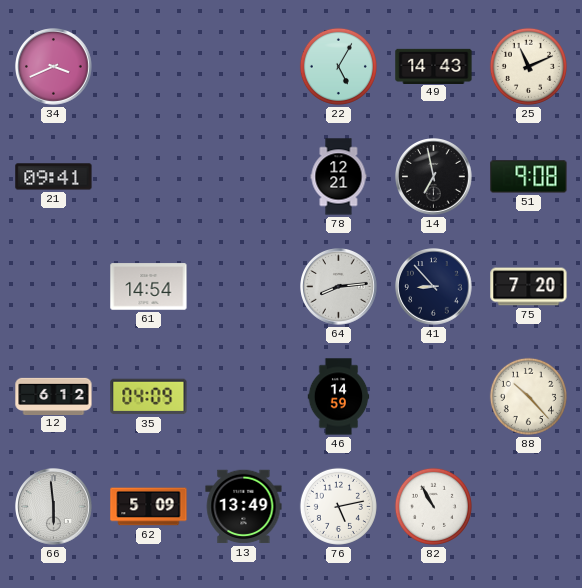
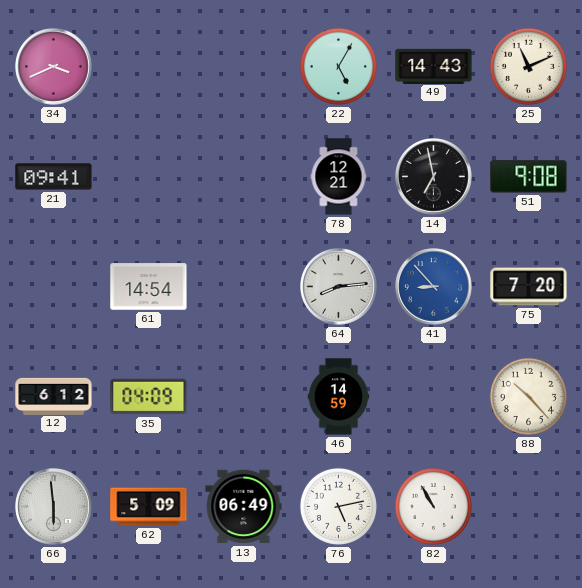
41 dial: navy -> blue (434, 287)
13: 13:49 -> 06:49 (244, 507)
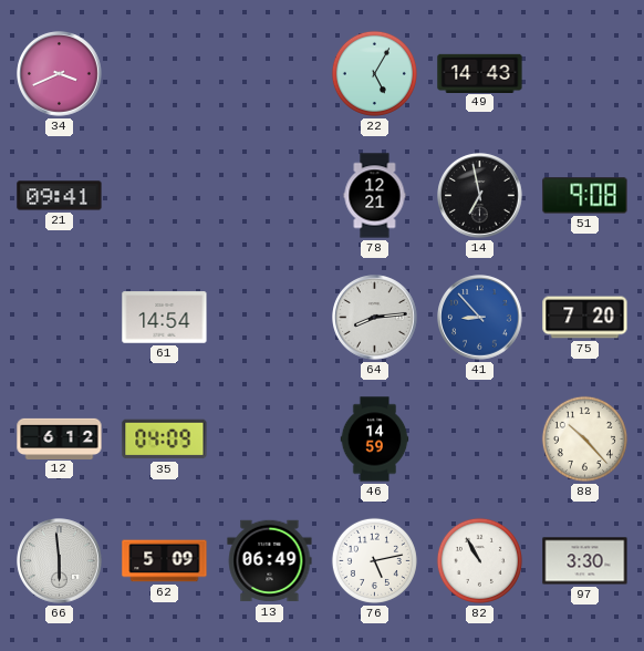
25: 11:11 -> none (528, 66)
97: none -> 3:30 (585, 561)
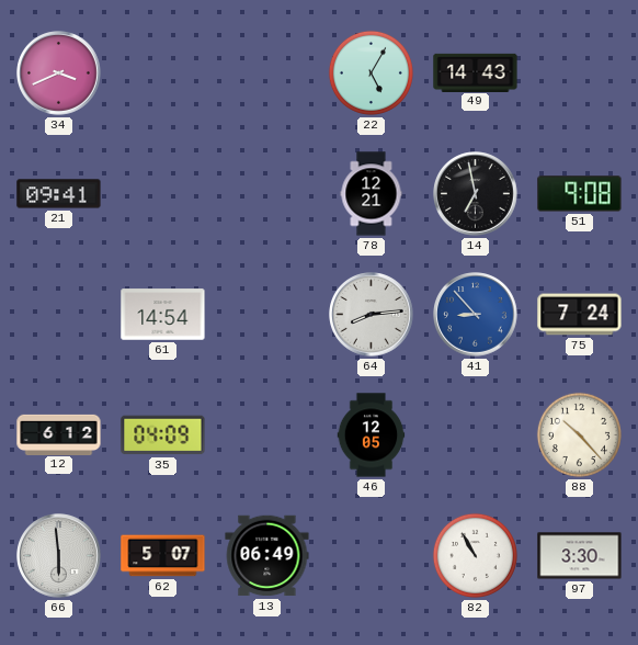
75: 7:20 -> 7:24 (580, 315)
46: 14:59 -> 12:05 (372, 435)
62: 5:09 -> 5:07 (163, 556)
76: 5:13 -> none (374, 560)
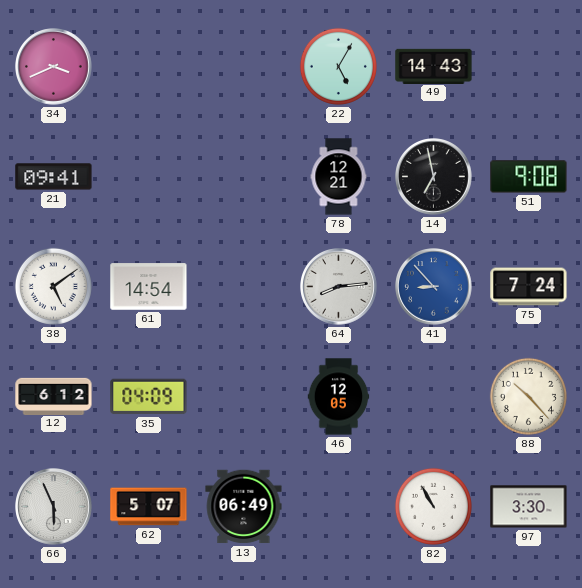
38: none -> 5:09 (53, 286)
66: 5:59 -> 5:56 (54, 507)
